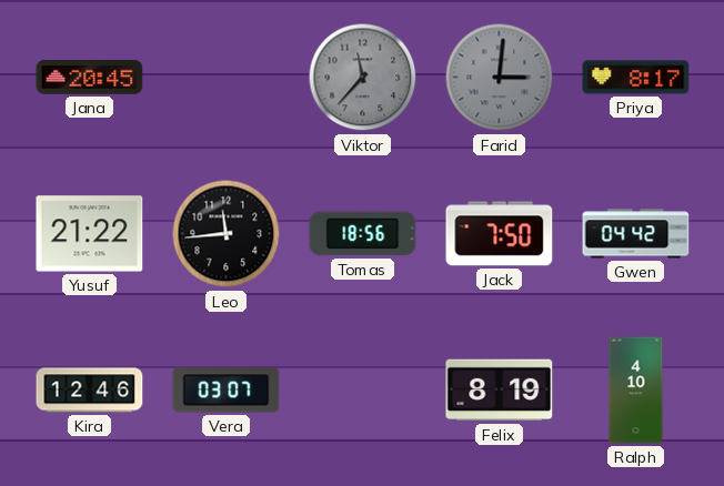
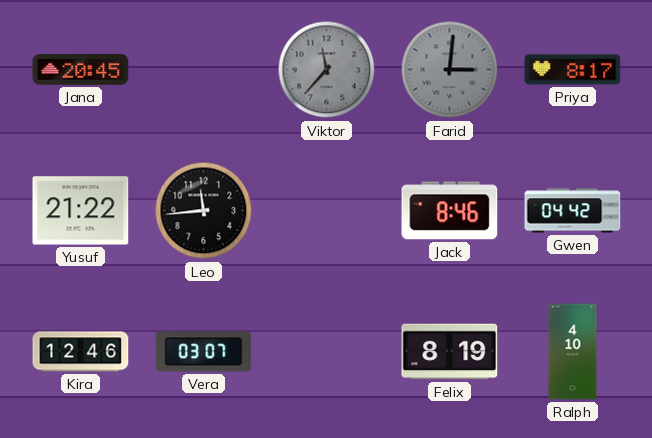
Tomas: 18:56 -> none (363, 234)
Jack: 7:50 -> 8:46 (450, 211)
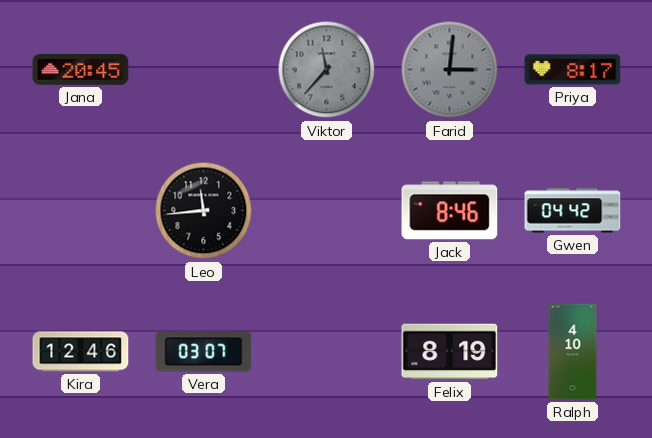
Yusuf: 21:22 -> none (81, 211)
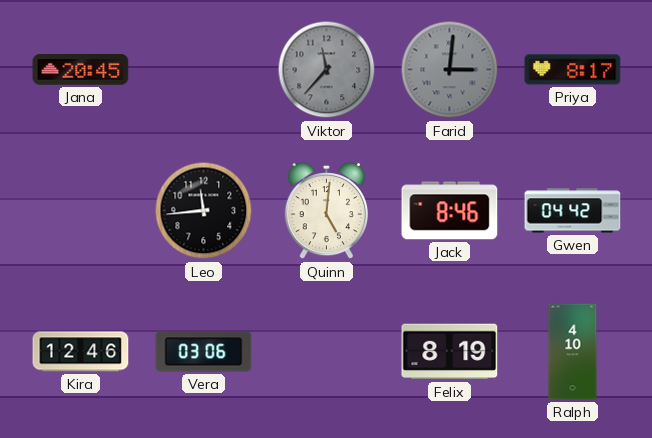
Quinn: none -> 5:01 (326, 211)
Vera: 03:07 -> 03:06 (204, 352)
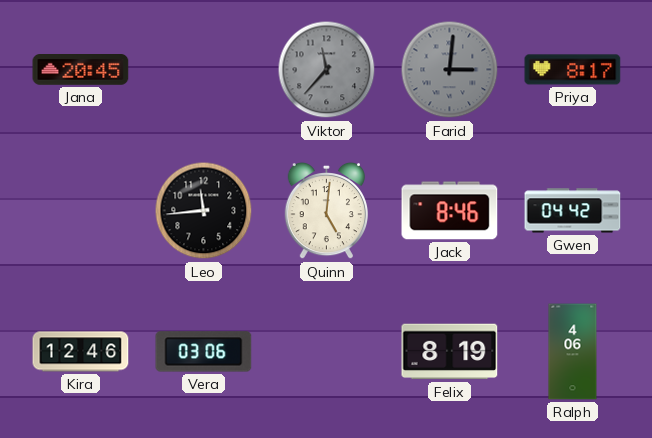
Ralph: 4:10 -> 4:06 (573, 352)
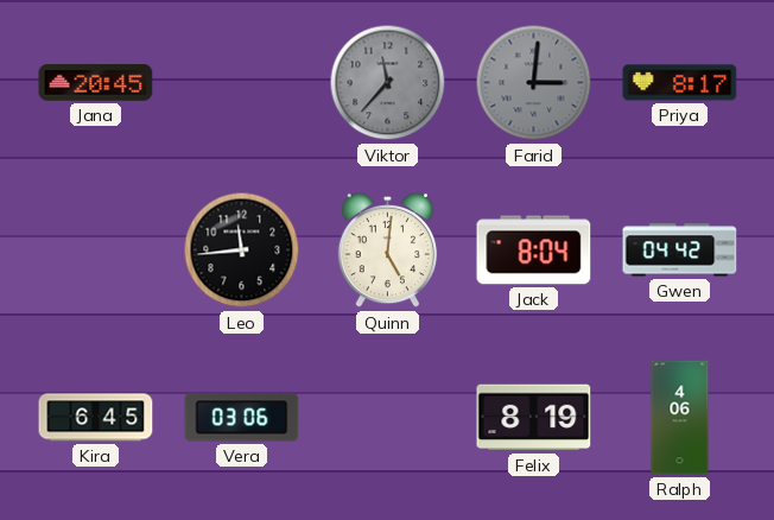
Jack: 8:46 -> 8:04 (534, 251)
Kira: 12:46 -> 6:45 (96, 418)
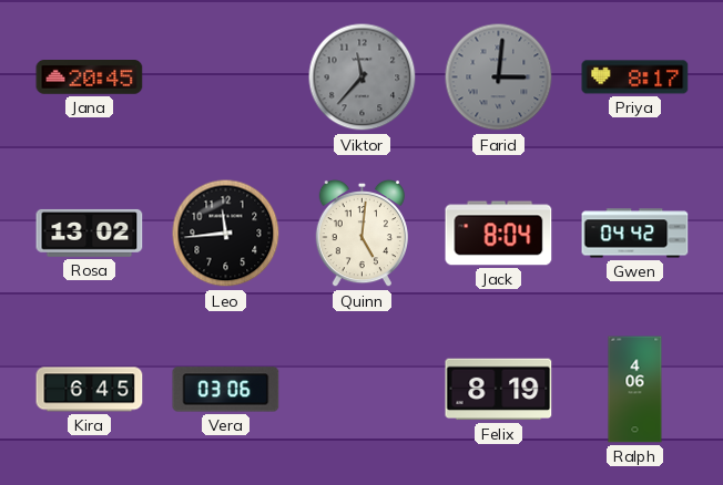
Rosa: none -> 13:02 (90, 233)
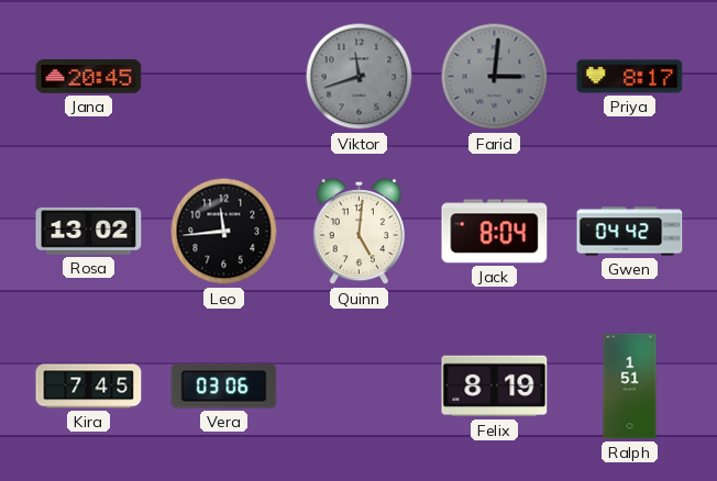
Viktor: 11:37 -> 11:42 (360, 77)
Kira: 6:45 -> 7:45 (89, 387)
Ralph: 4:06 -> 1:51 (630, 387)
